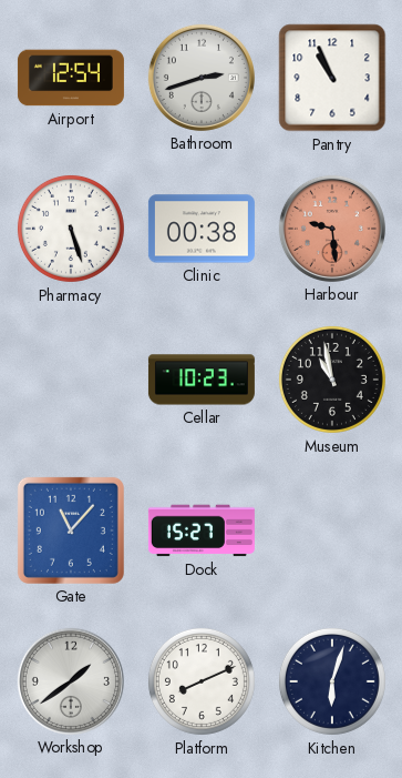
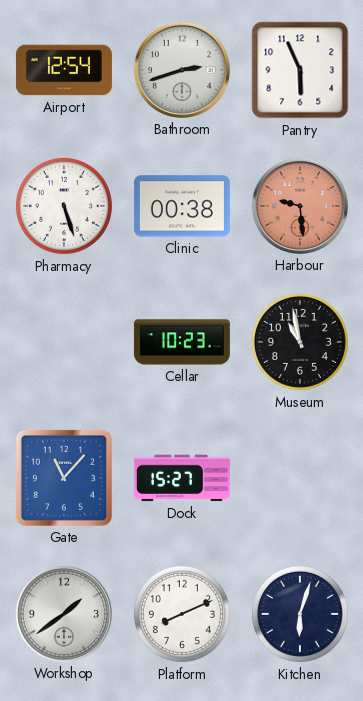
Pantry: 10:56 -> 5:56 (300, 70)
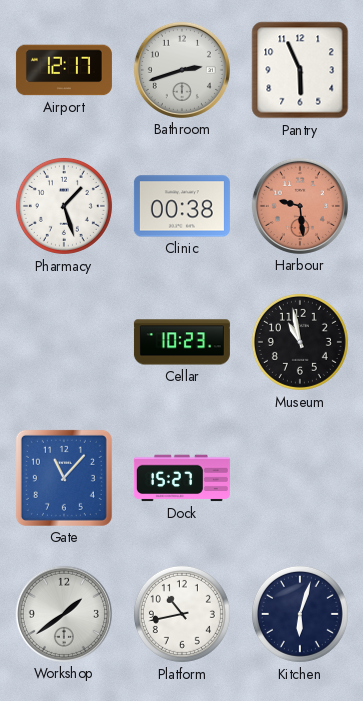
Airport: 12:54 -> 12:17 (64, 70)
Pharmacy: 5:27 -> 1:27 (64, 206)
Platform: 8:11 -> 10:43 (182, 614)
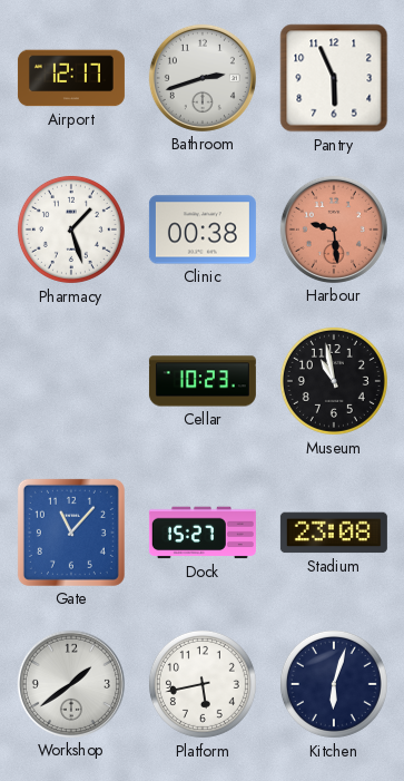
Stadium: none -> 23:08 (334, 533)
Platform: 10:43 -> 5:43 (203, 684)
